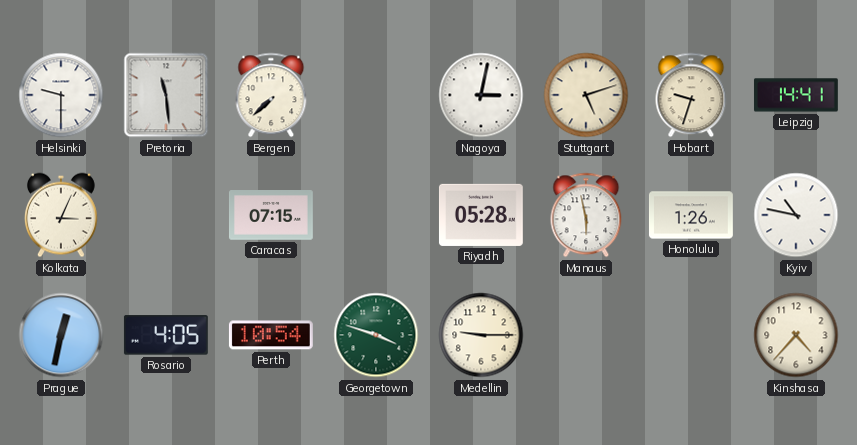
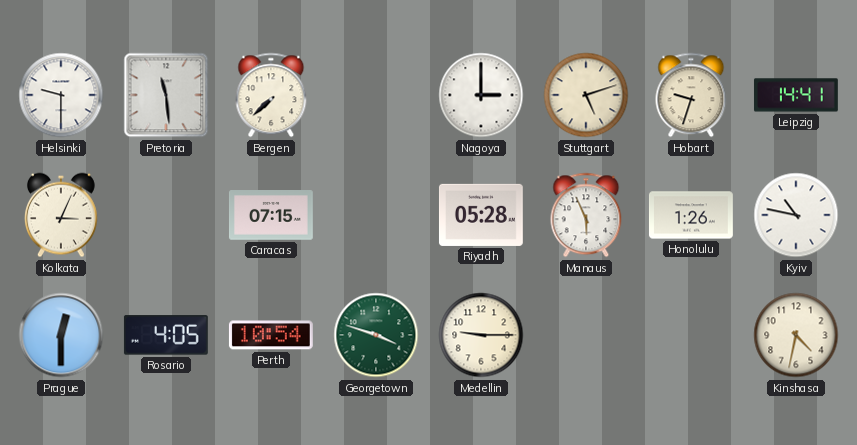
Nagoya: 3:02 -> 3:00 (481, 95)
Manaus: 5:58 -> 5:56 (586, 215)
Prague: 12:32 -> 12:30 (61, 335)
Kinshasa: 4:37 -> 4:32 (796, 335)
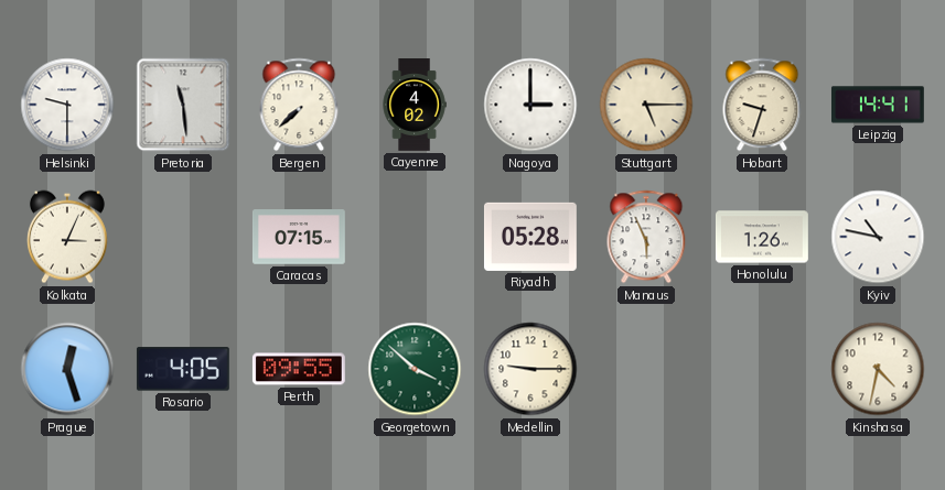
Cayenne: none -> 4:02 (415, 106)
Stuttgart: 5:12 -> 5:15 (646, 105)
Prague: 12:30 -> 12:27 (67, 369)
Perth: 10:54 -> 09:55 (299, 369)
Georgetown: 3:48 -> 3:52 (415, 369)
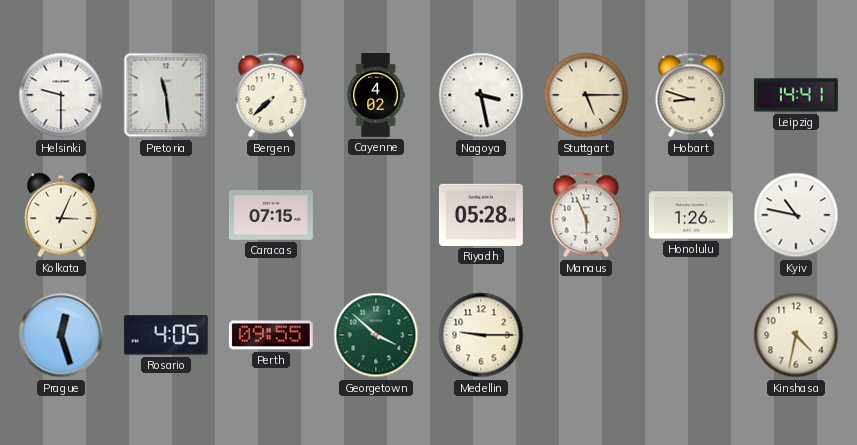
Nagoya: 3:00 -> 3:28 (481, 95)
Hobart: 9:33 -> 8:48 (691, 95)
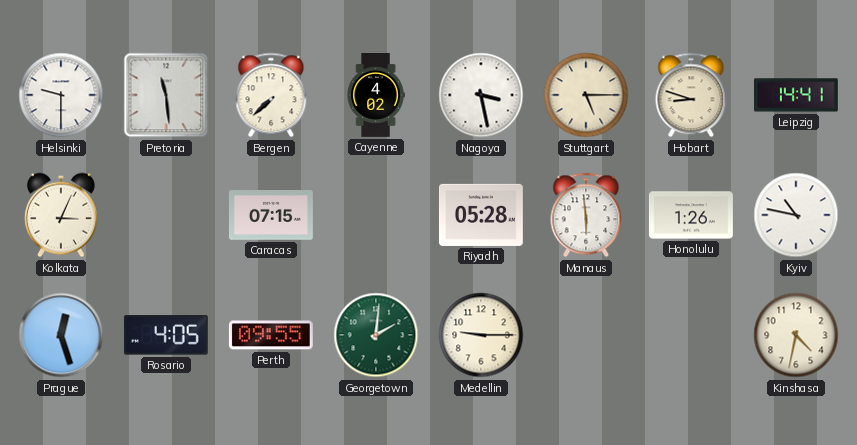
Manaus: 5:56 -> 5:59 (586, 215)
Georgetown: 3:52 -> 2:01 (376, 335)
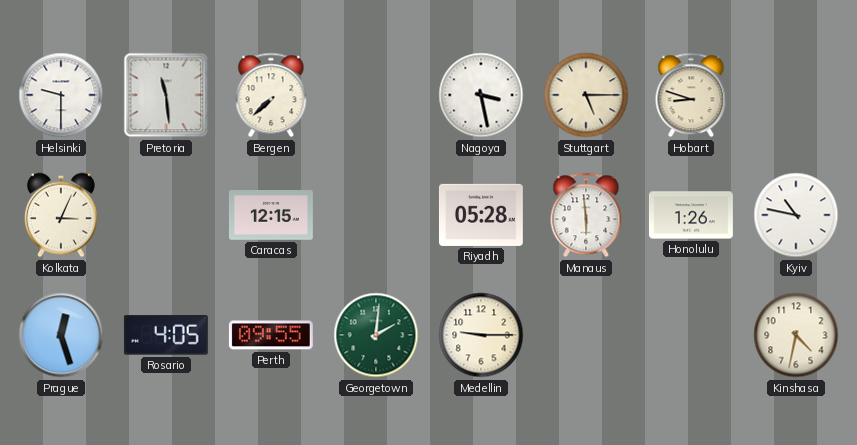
Cayenne: 4:02 -> none (376, 96)
Leipzig: 14:41 -> none (796, 95)
Caracas: 07:15 -> 12:15 (271, 215)
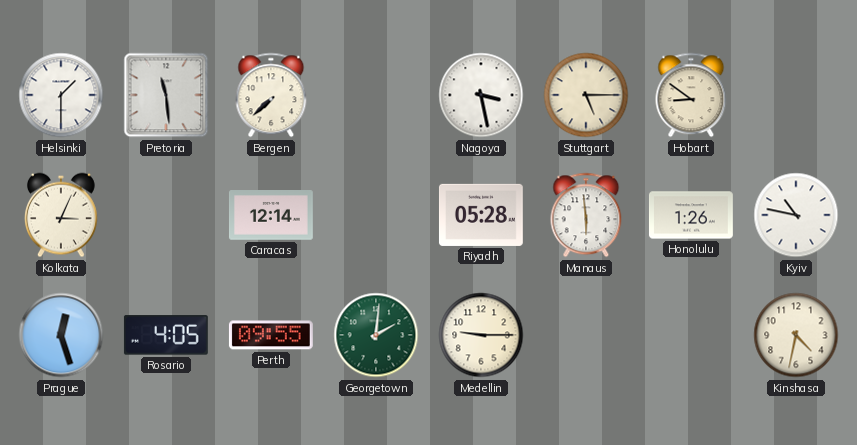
Helsinki: 9:30 -> 1:30 (61, 95)
Hobart: 8:48 -> 8:51 (691, 95)
Caracas: 12:15 -> 12:14 (271, 215)
